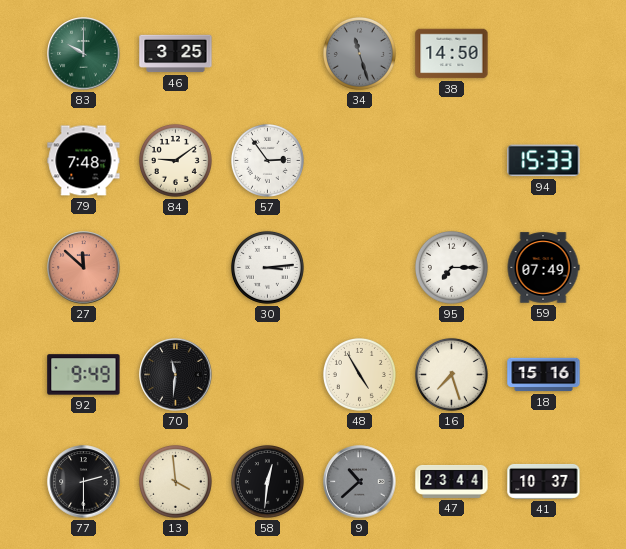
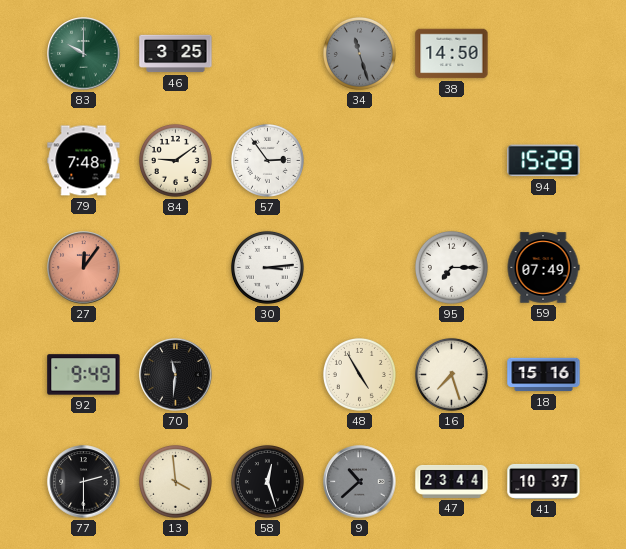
94: 15:33 -> 15:29 (544, 161)
27: 11:52 -> 12:06 (84, 268)
58: 12:31 -> 12:27 (267, 481)
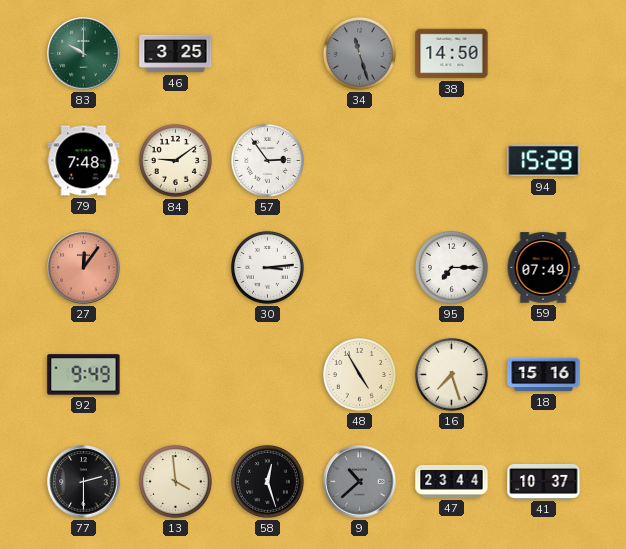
70: 11:31 -> none (176, 375)
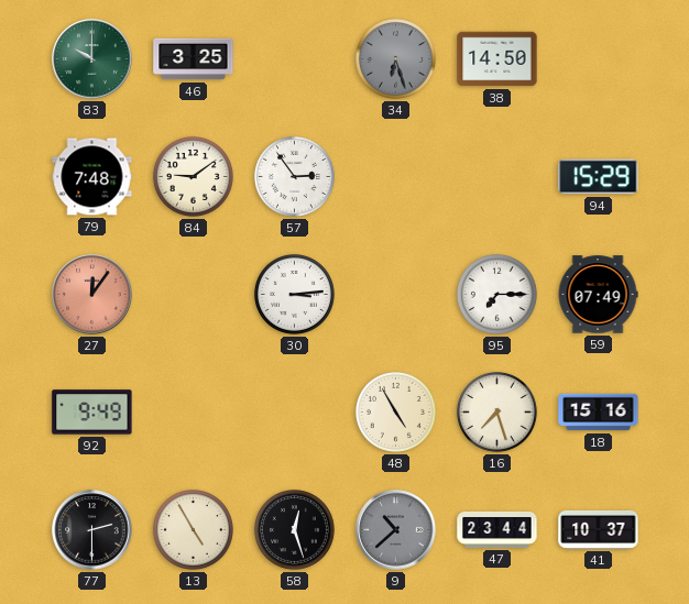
34: 11:27 -> 6:27 (395, 58)
13: 3:59 -> 4:55 (193, 529)
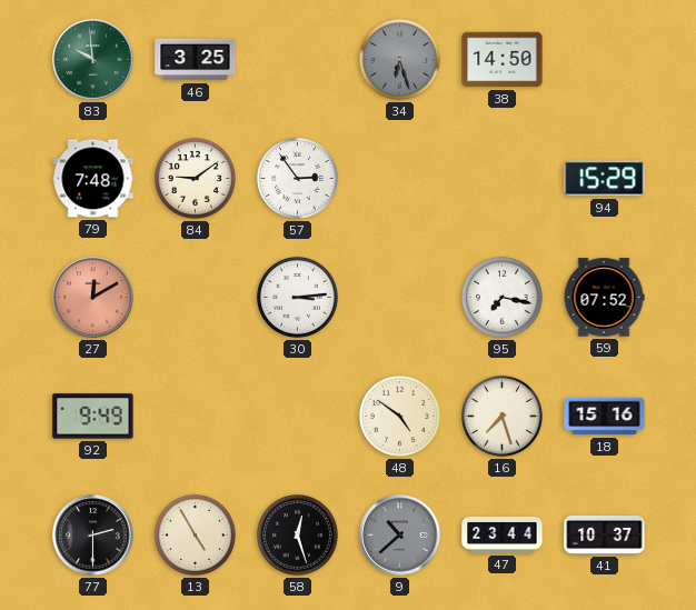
83: 10:00 -> 9:59 (93, 60)
27: 12:06 -> 12:10 (93, 298)
95: 7:15 -> 7:17 (501, 297)
59: 07:49 -> 07:52 (604, 298)
48: 4:55 -> 4:51 (399, 416)
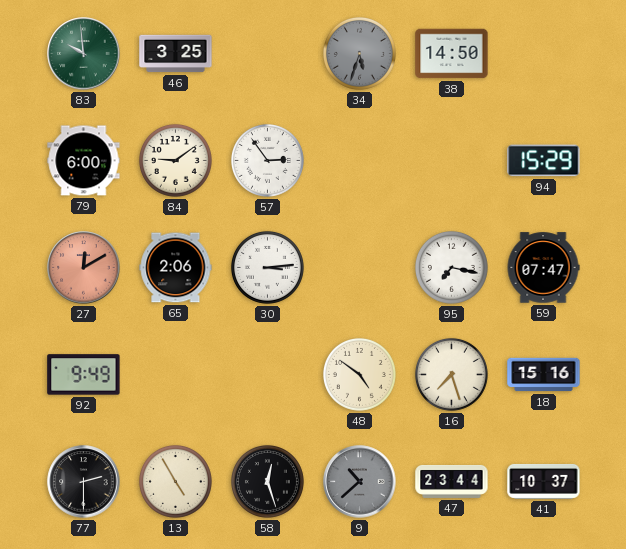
34: 6:27 -> 5:33 (359, 53)
79: 7:48 -> 6:00 (84, 161)
65: none -> 2:06 (176, 268)
59: 07:52 -> 07:47 (543, 268)
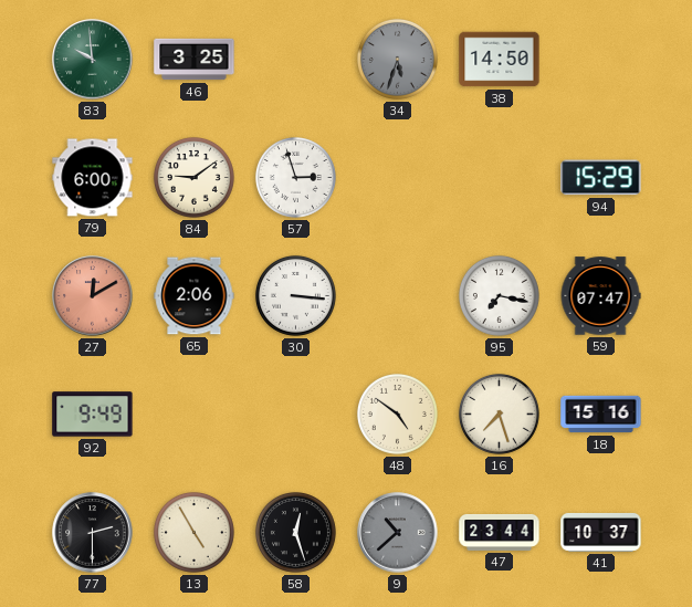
57: 2:54 -> 2:57 (295, 177)
30: 3:14 -> 3:16 (295, 295)
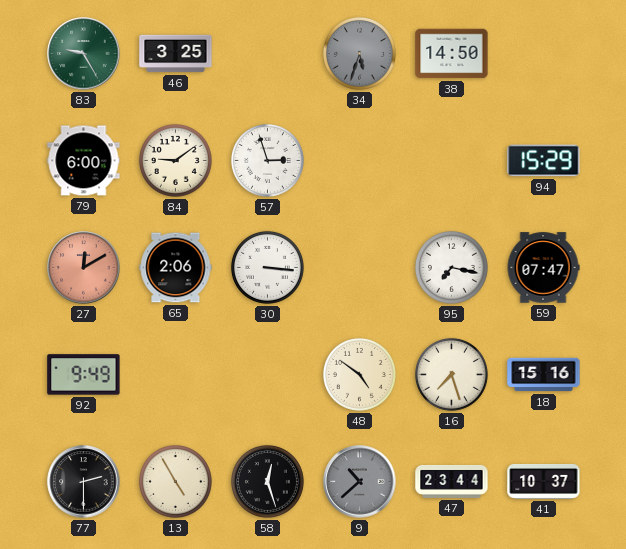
83: 9:59 -> 9:25 (84, 54)
